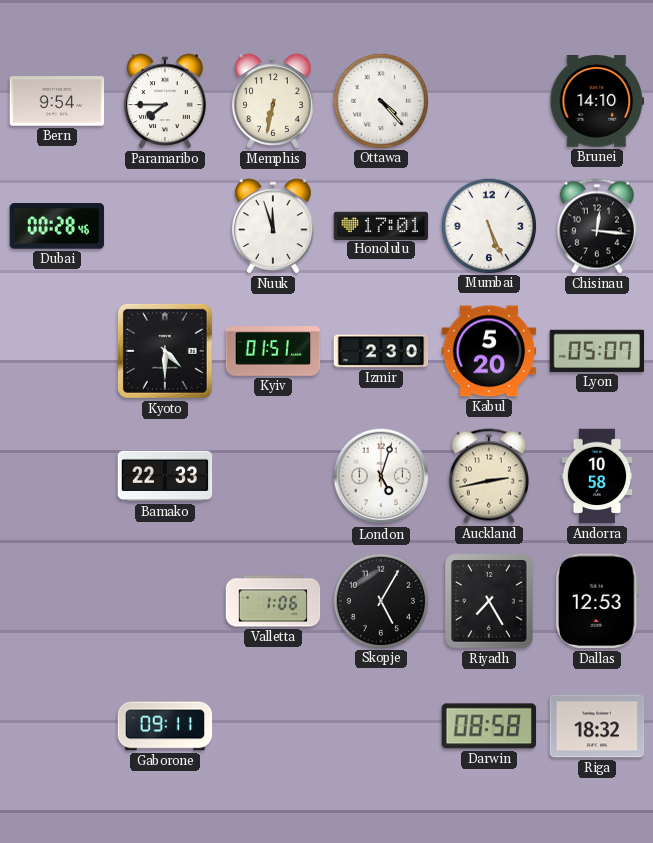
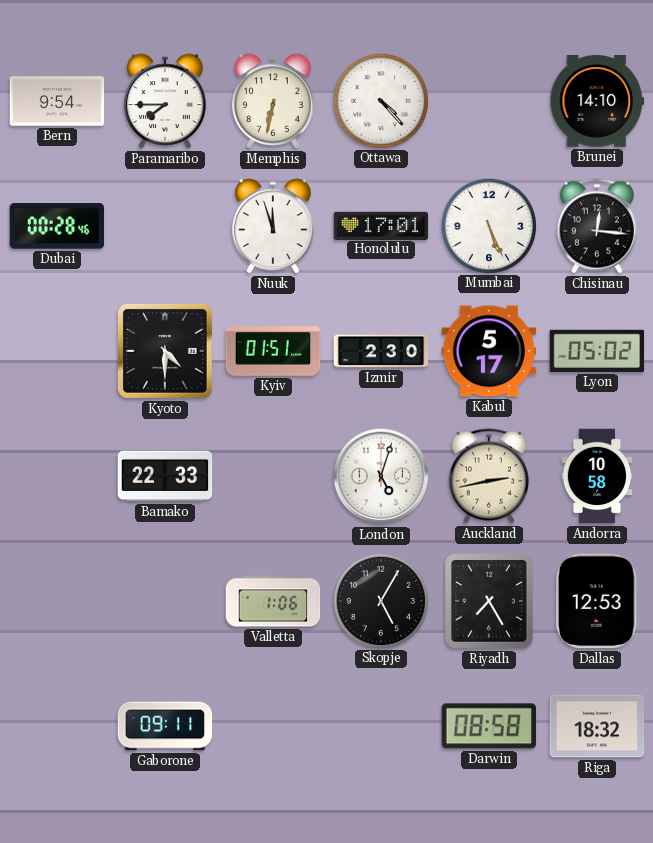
Kabul: 5:20 -> 5:17 (489, 351)
Lyon: 05:07 -> 05:02 (597, 351)
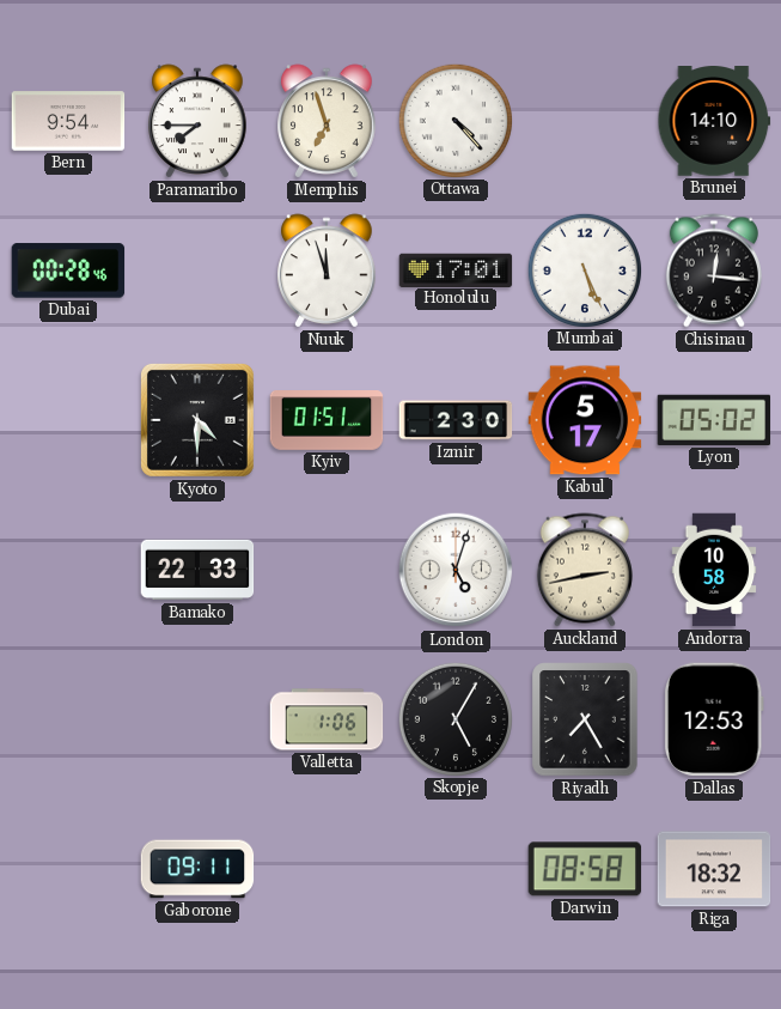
Memphis: 6:32 -> 6:57 (327, 121)
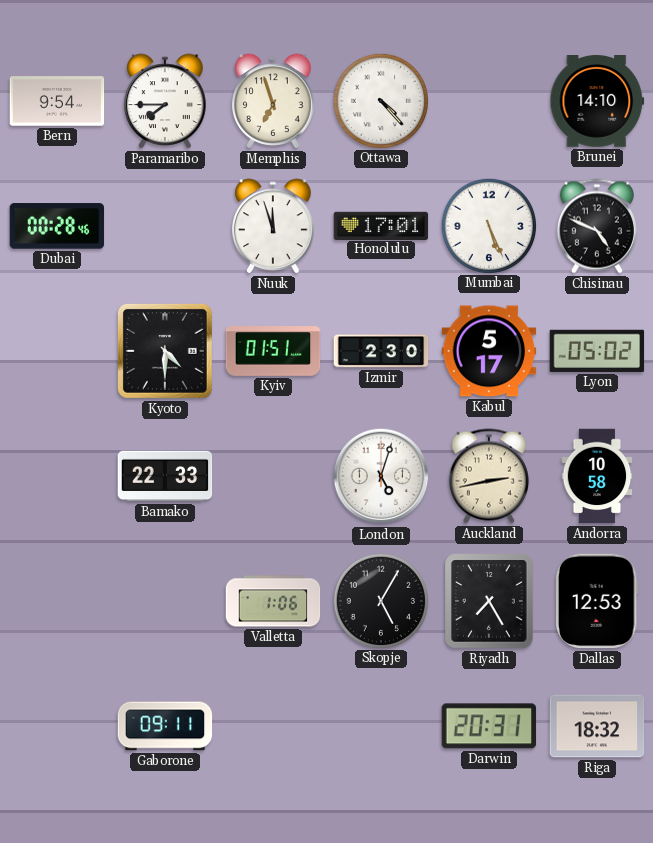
Chisinau: 12:16 -> 4:49 (597, 226)
Darwin: 08:58 -> 20:31 (489, 726)
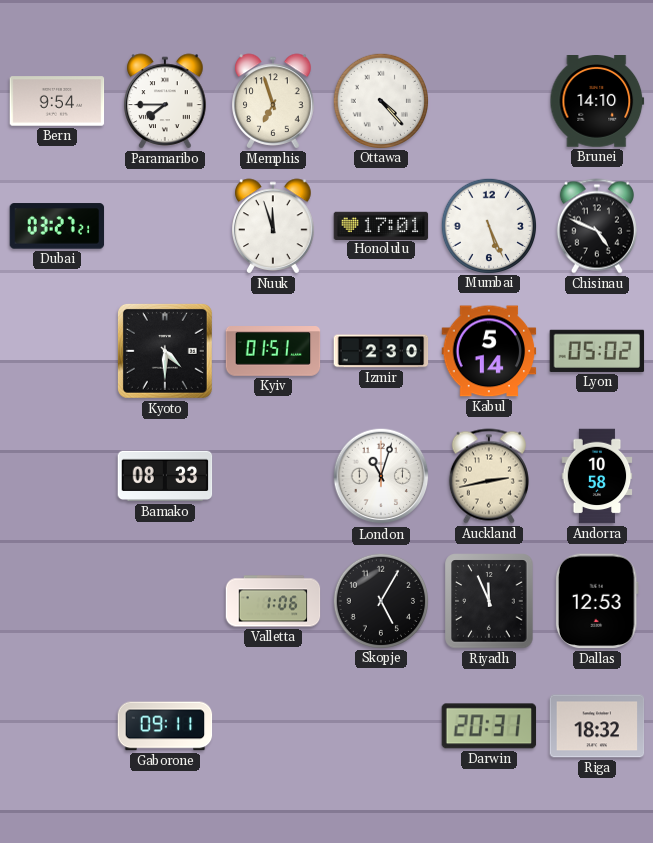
Dubai: 00:28 -> 03:27 (57, 226)
Kabul: 5:17 -> 5:14 (489, 351)
Bamako: 22:33 -> 08:33 (165, 476)
London: 5:03 -> 11:03 (381, 476)
Riyadh: 7:25 -> 11:56 (489, 601)
